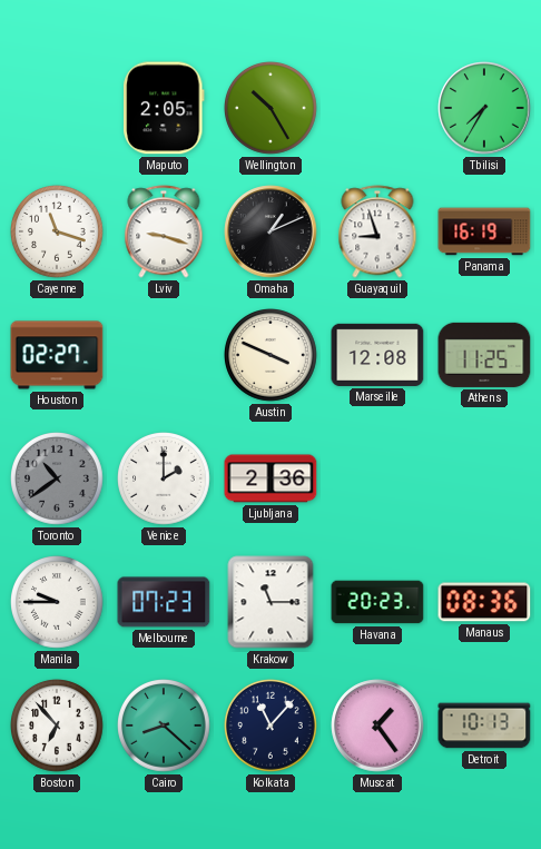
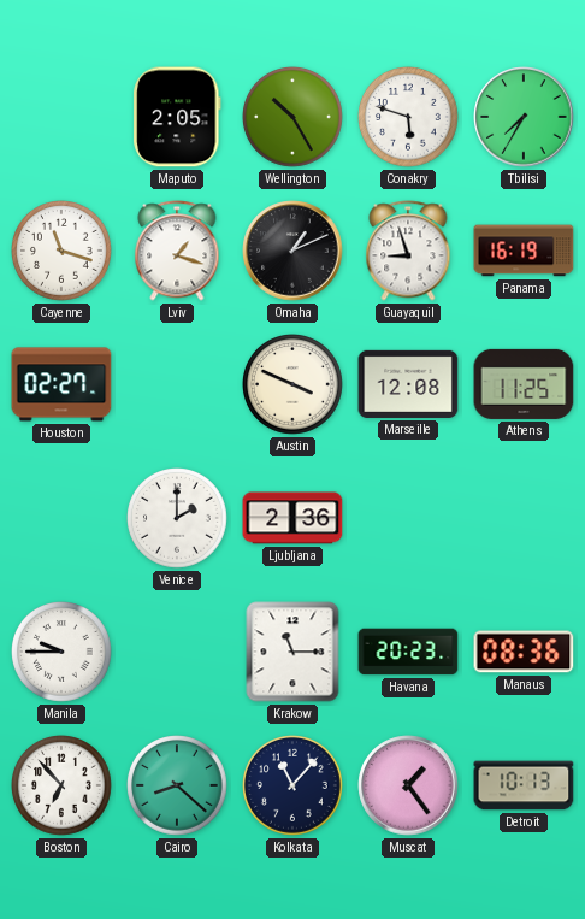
Conakry: none -> 5:48 (409, 118)
Lviv: 9:18 -> 1:18 (177, 251)
Toronto: 10:39 -> none (58, 480)
Melbourne: 07:23 -> none (164, 602)
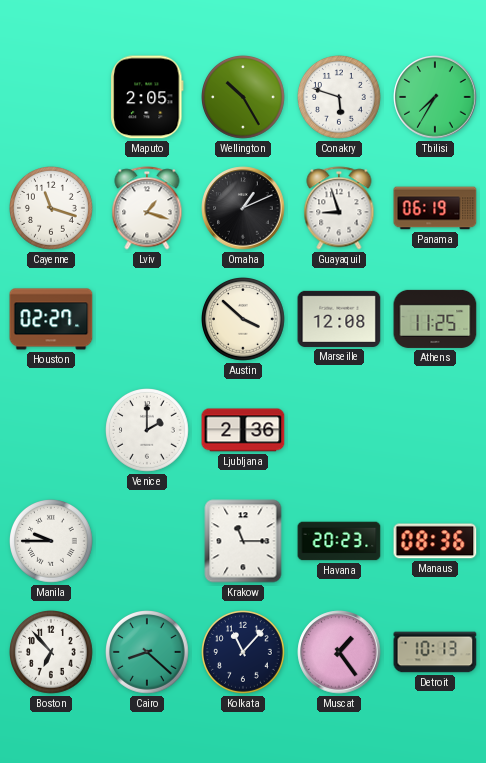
Panama: 16:19 -> 06:19 (435, 208)
Austin: 3:49 -> 3:52 (244, 320)
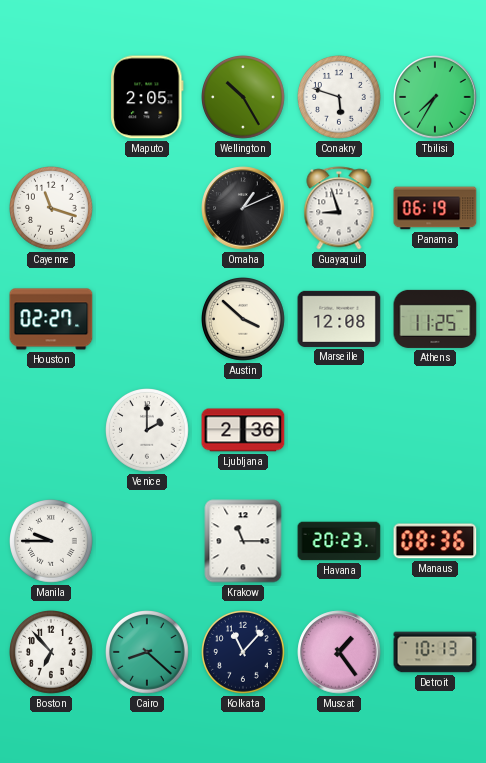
Lviv: 1:18 -> none (147, 208)
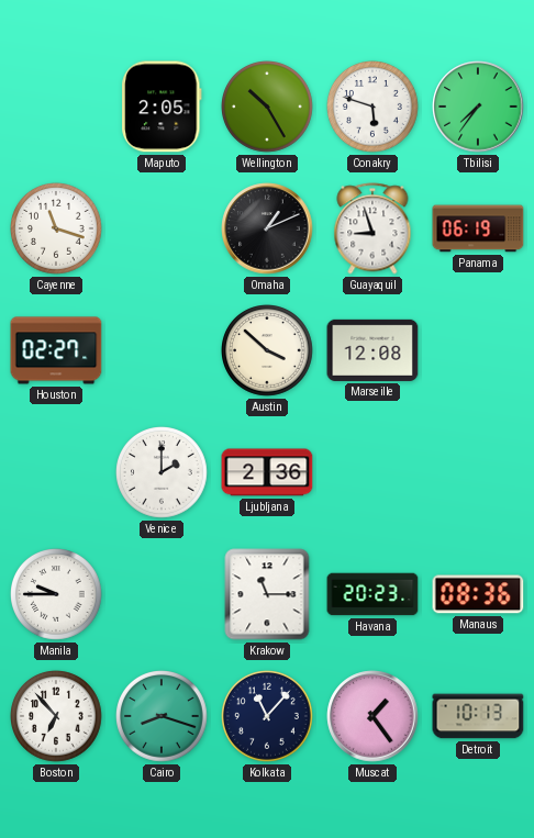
Tbilisi: 7:35 -> 7:36 (478, 107)
Athens: 11:25 -> none (435, 319)
Cairo: 8:22 -> 8:18 (163, 717)
